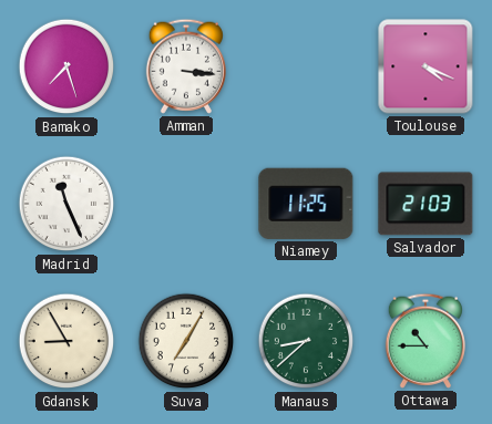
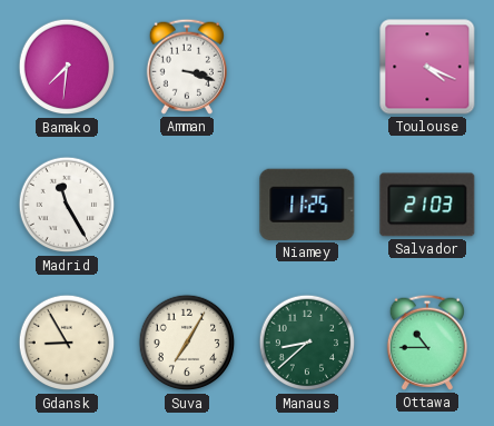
Bamako: 7:27 -> 7:31 (67, 67)
Amman: 3:16 -> 3:18 (187, 67)
Madrid: 11:26 -> 11:25 (67, 205)
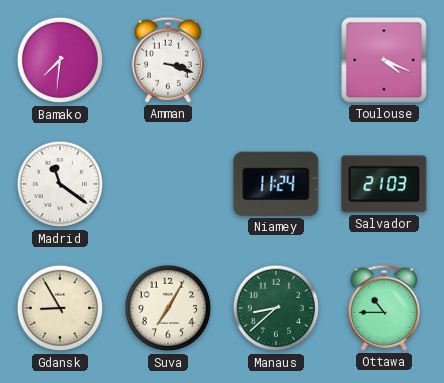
Madrid: 11:25 -> 11:21 (60, 184)
Niamey: 11:25 -> 11:24 (276, 184)
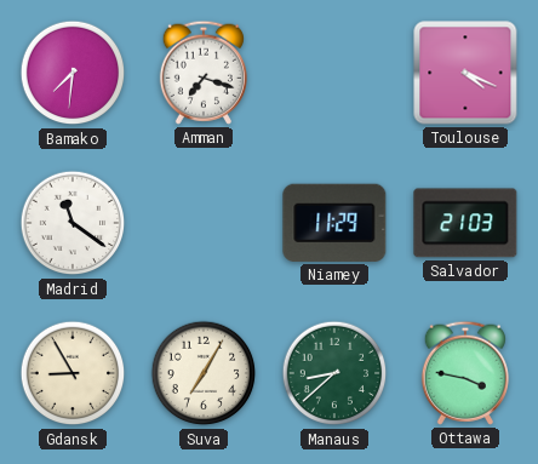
Amman: 3:18 -> 7:18 (204, 73)
Niamey: 11:24 -> 11:29 (334, 223)
Ottawa: 10:45 -> 3:47 (465, 373)
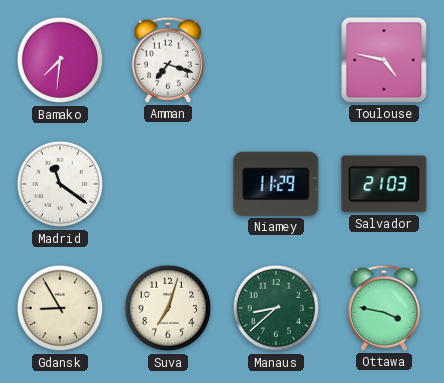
Toulouse: 4:19 -> 4:47 (384, 60)
Suva: 7:05 -> 7:03 (168, 308)
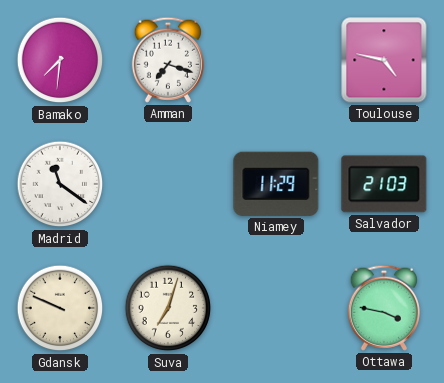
Gdansk: 8:55 -> 9:49 (60, 308)
Manaus: 8:38 -> none (276, 308)
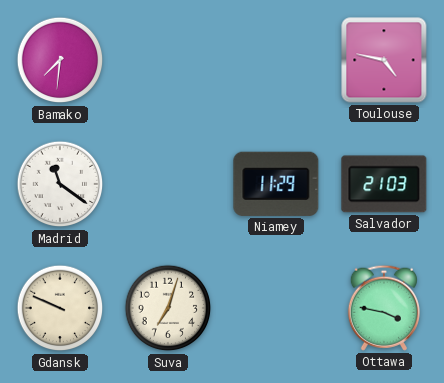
Amman: 7:18 -> none (168, 60)
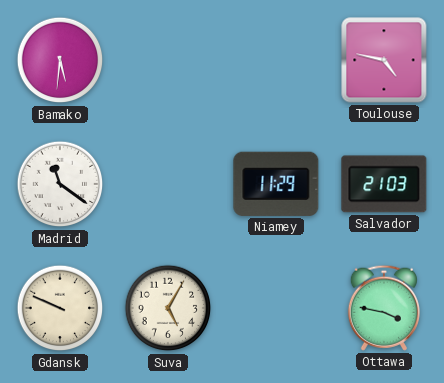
Bamako: 7:31 -> 5:31 (60, 60)
Suva: 7:03 -> 5:05 (168, 308)
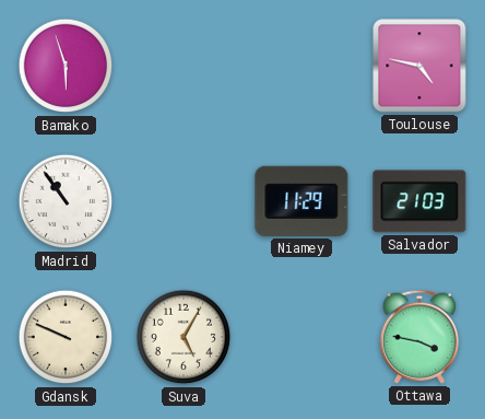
Bamako: 5:31 -> 5:57 (66, 66)
Madrid: 11:21 -> 10:54 (66, 201)
